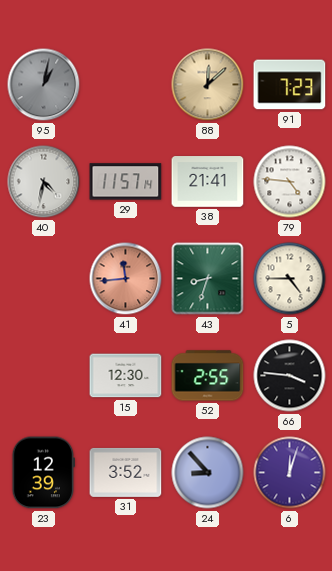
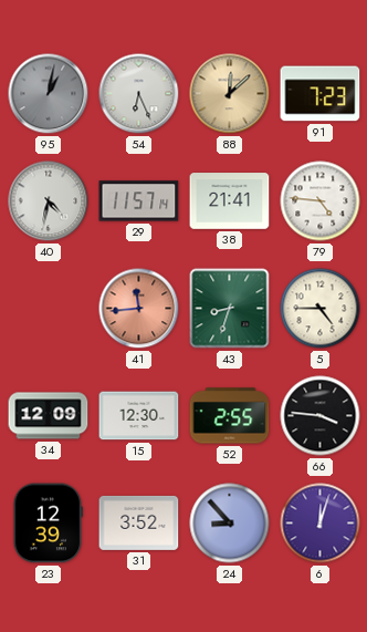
54: none -> 6:26 (139, 94)
34: none -> 12:09 (49, 416)
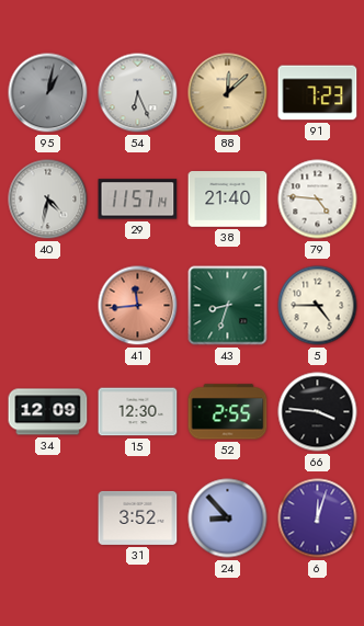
38: 21:41 -> 21:40 (228, 200)
23: 12:39 -> none (48, 524)
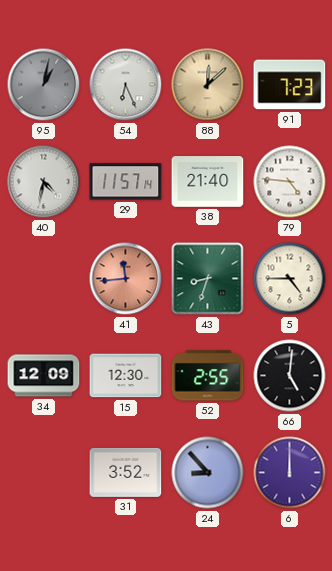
66: 3:46 -> 5:01 (290, 376)
6: 12:03 -> 12:00 (290, 473)
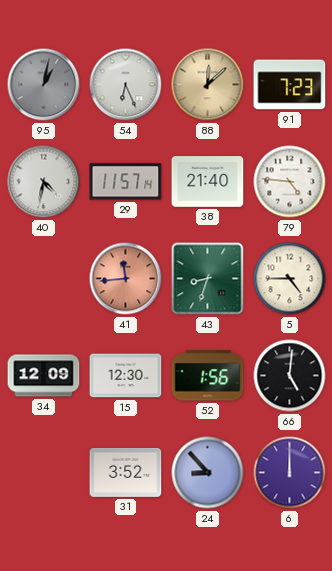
52: 2:55 -> 1:56 (208, 376)
